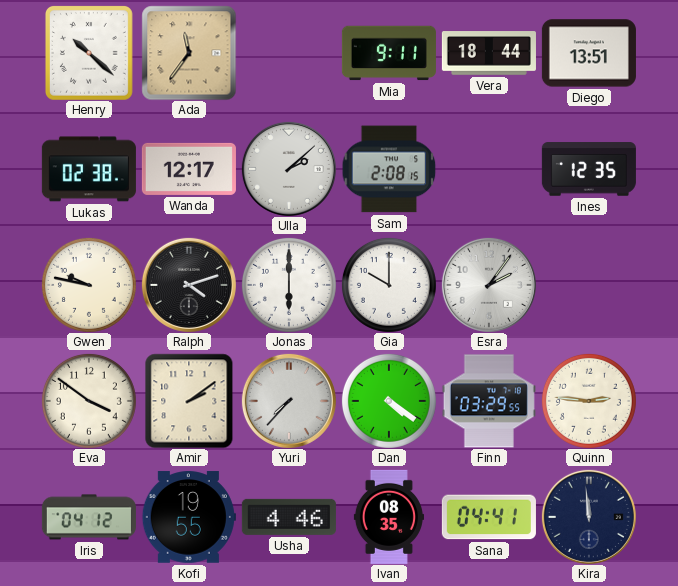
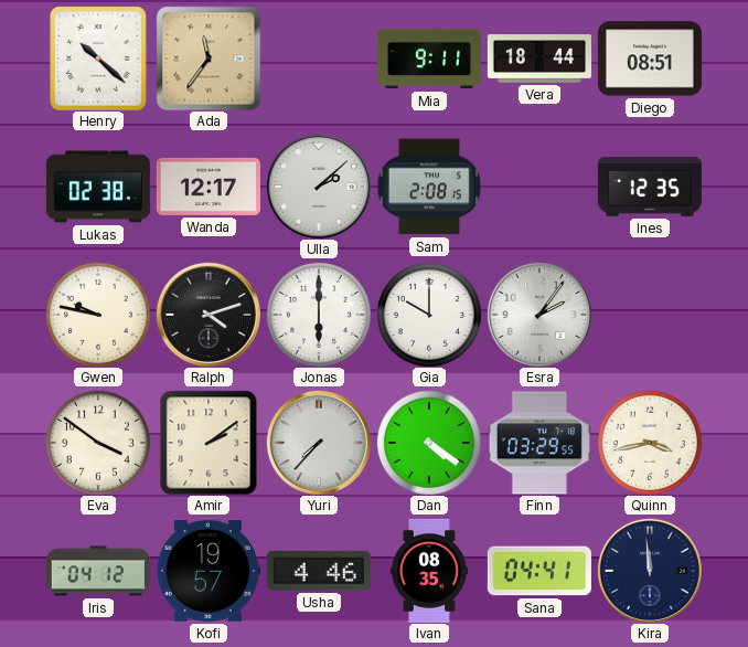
Diego: 13:51 -> 08:51 (650, 59)
Quinn: 2:46 -> 3:43 (650, 443)
Kofi: 19:55 -> 19:57 (209, 571)
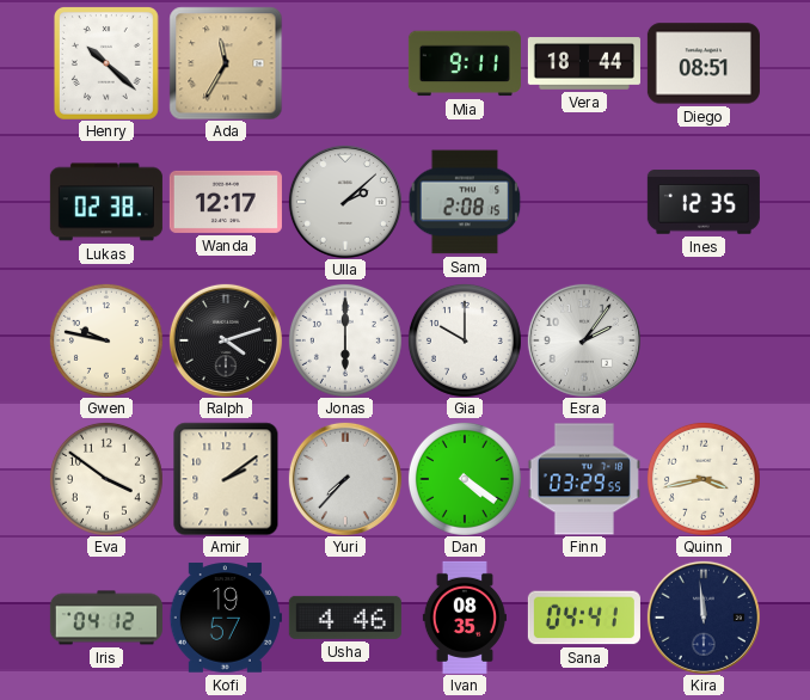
Ada: 11:36 -> 11:35 (226, 63)
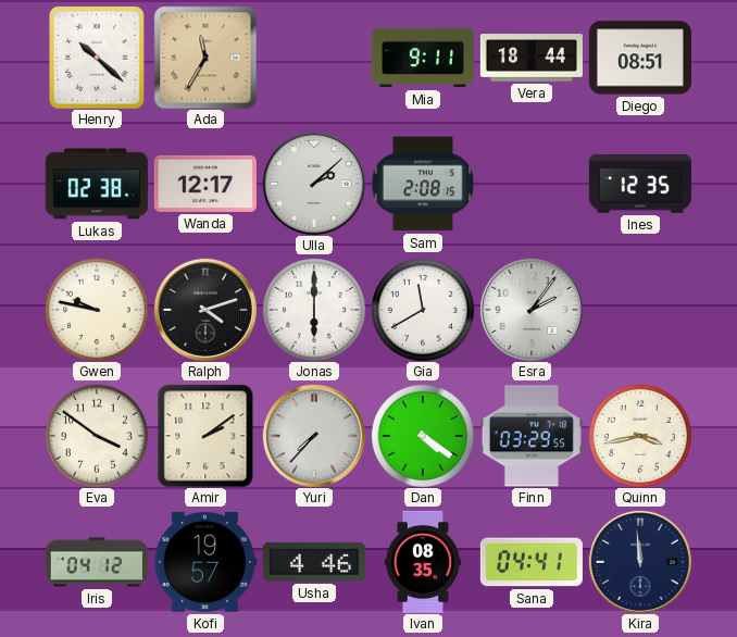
Gia: 10:00 -> 11:40 (423, 310)
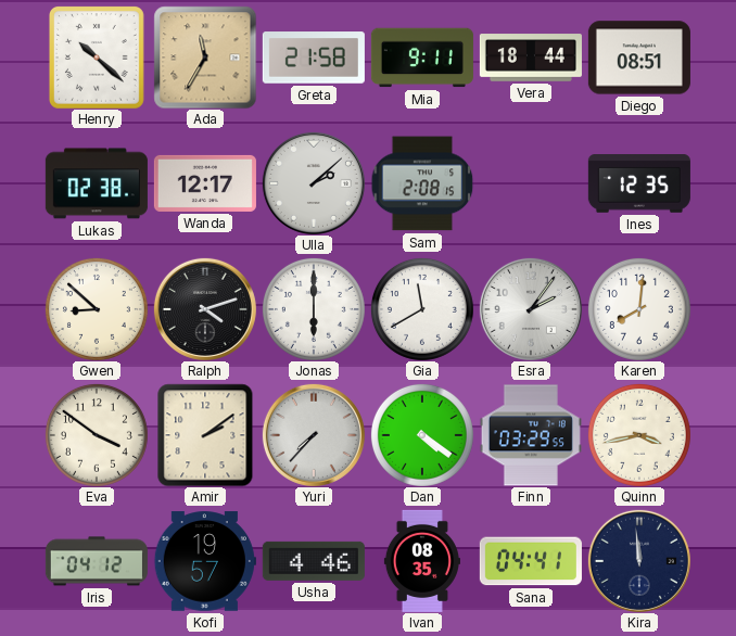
Greta: none -> 21:58 (314, 58)
Gwen: 9:47 -> 8:52 (97, 309)
Karen: none -> 8:01 (639, 309)
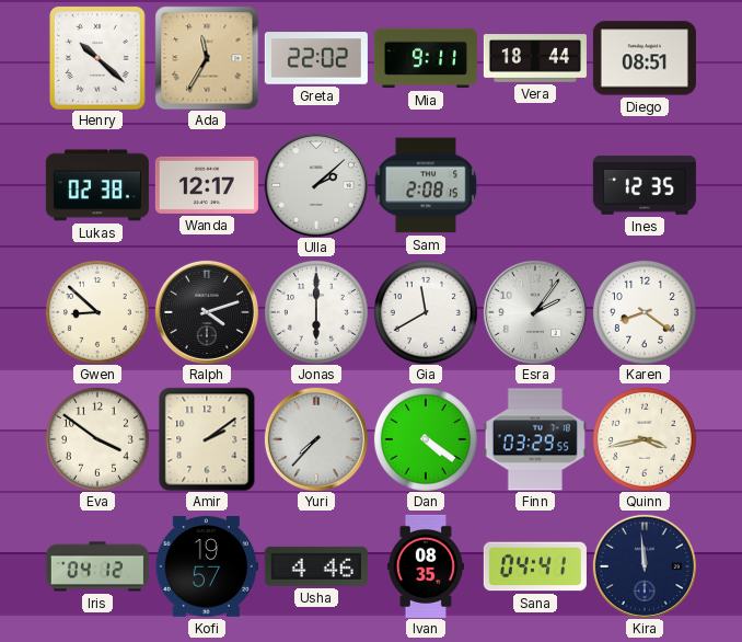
Greta: 21:58 -> 22:02 (316, 58)
Karen: 8:01 -> 8:21 (645, 312)
